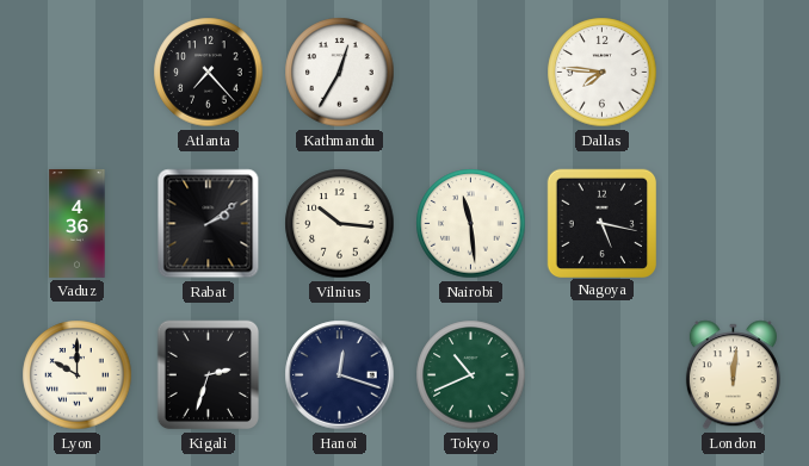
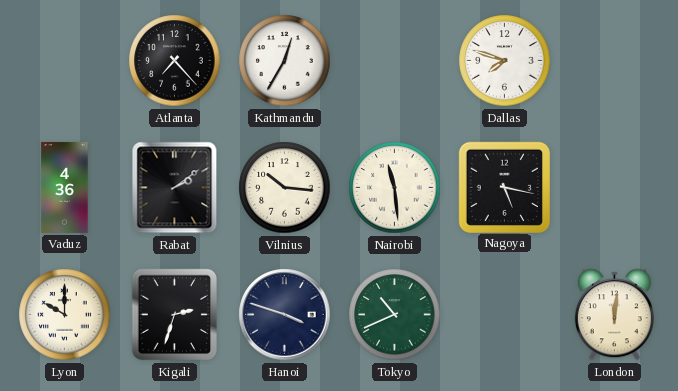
Dallas: 7:46 -> 7:48 (505, 61)
Hanoi: 12:18 -> 3:48 (285, 315)
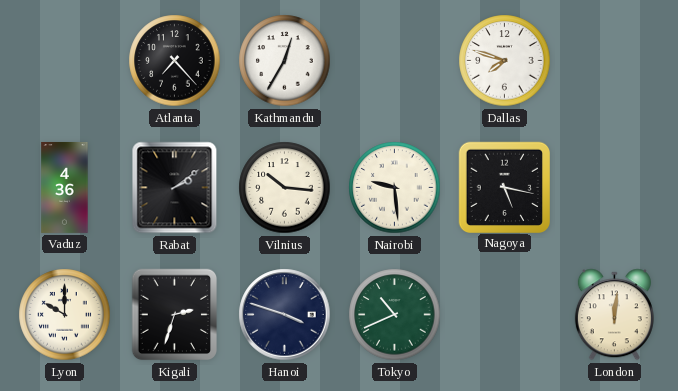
Nairobi: 11:29 -> 9:29 (395, 188)
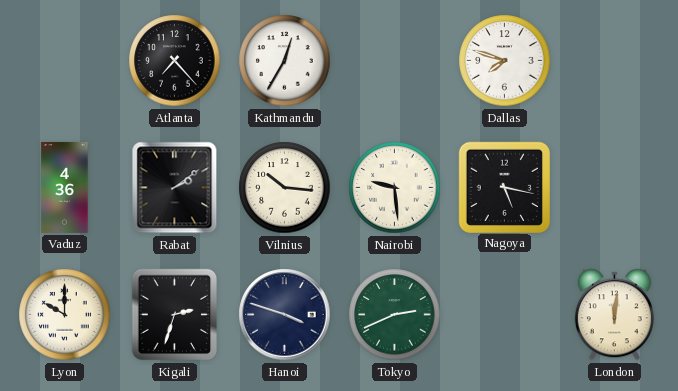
Tokyo: 10:41 -> 2:41 (395, 315)
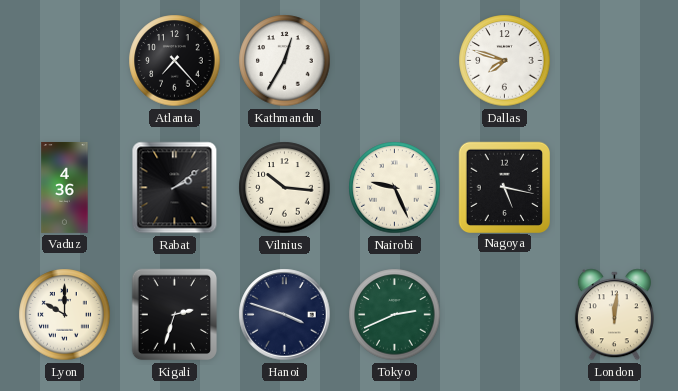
Nairobi: 9:29 -> 9:26 (395, 188)
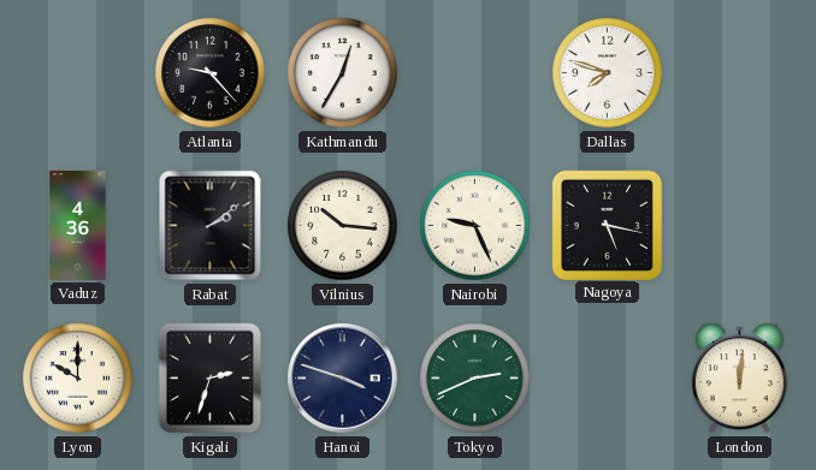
Atlanta: 7:23 -> 9:23 (211, 73)
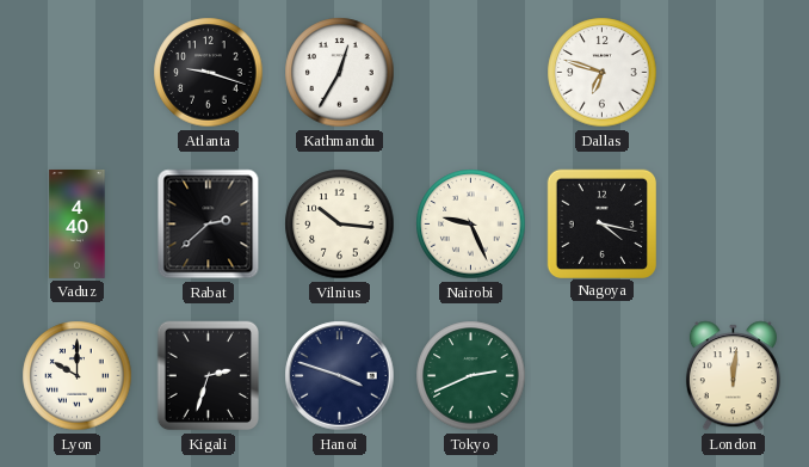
Atlanta: 9:23 -> 9:18 (209, 73)
Dallas: 7:48 -> 6:48 (603, 73)
Vaduz: 4:36 -> 4:40 (78, 223)
Rabat: 2:09 -> 2:38 (209, 225)
Nagoya: 5:17 -> 4:17 (601, 223)
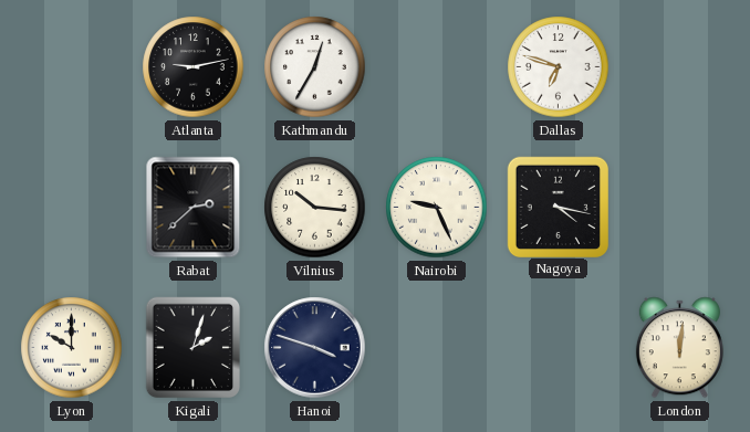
Atlanta: 9:18 -> 9:13 (194, 67)
Vaduz: 4:40 -> none (78, 223)
Kigali: 2:33 -> 2:03 (194, 348)
Tokyo: 2:41 -> none (471, 376)
